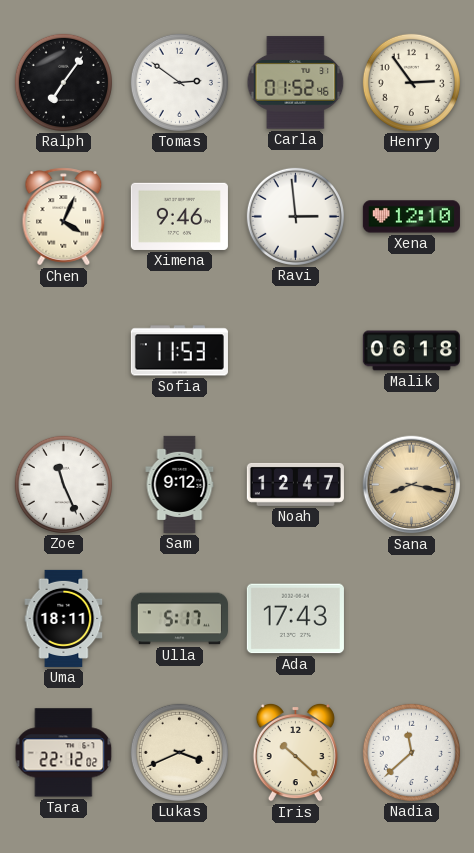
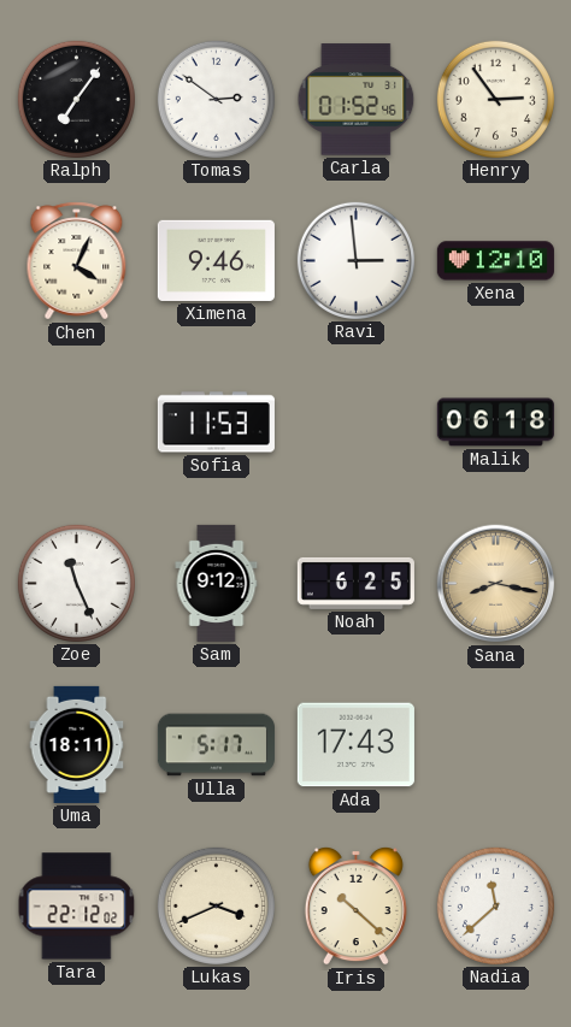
Noah: 12:47 -> 6:25 (355, 583)
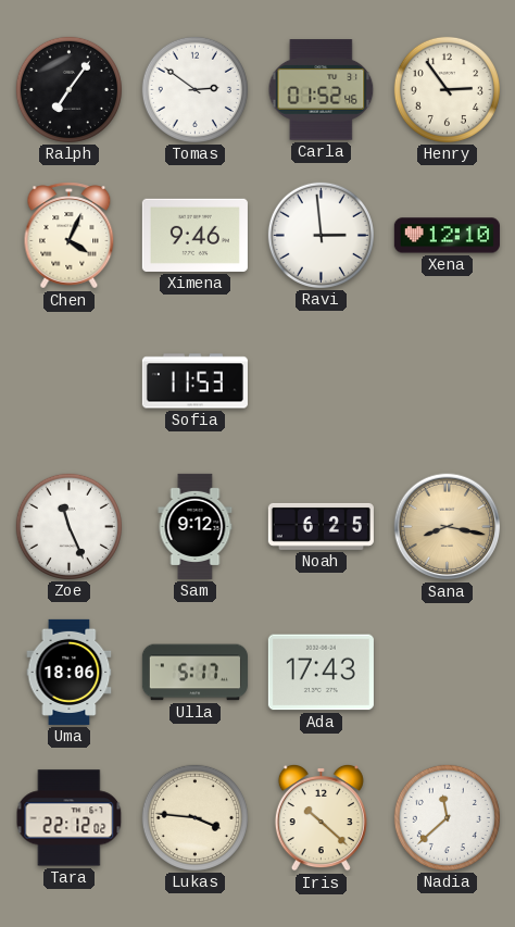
Malik: 06:18 -> none (495, 423)
Uma: 18:11 -> 18:06 (70, 672)
Lukas: 3:41 -> 3:46 (194, 817)
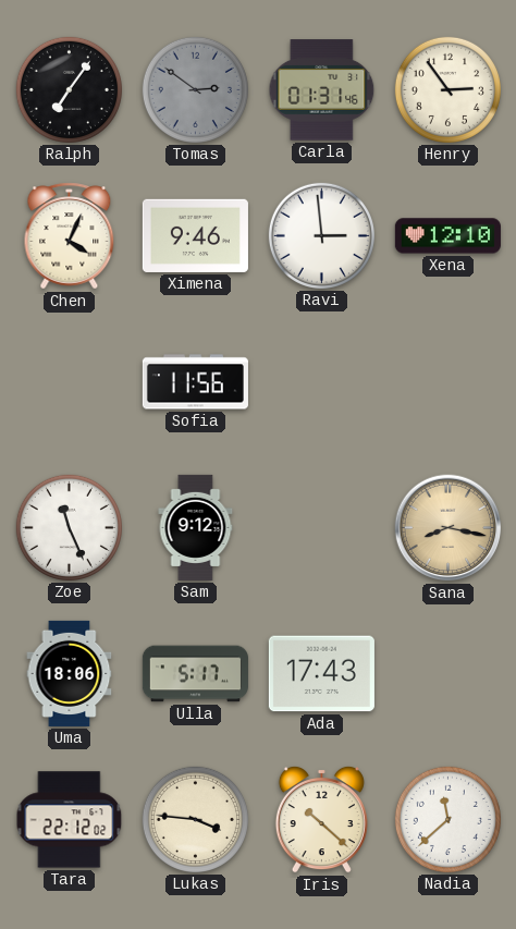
Tomas dial: white -> grey (195, 89)
Carla: 01:52 -> 01:31 (322, 90)
Sofia: 11:53 -> 11:56 (195, 382)
Noah: 6:25 -> none (321, 526)
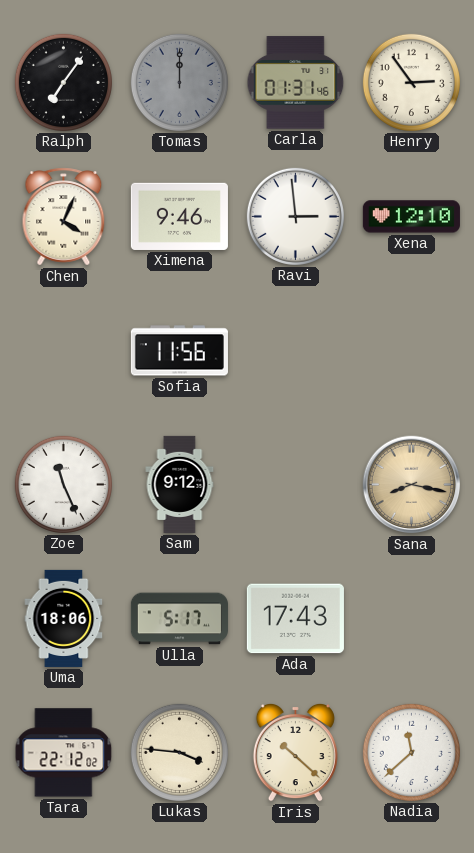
Tomas: 2:51 -> 12:00 (179, 82)
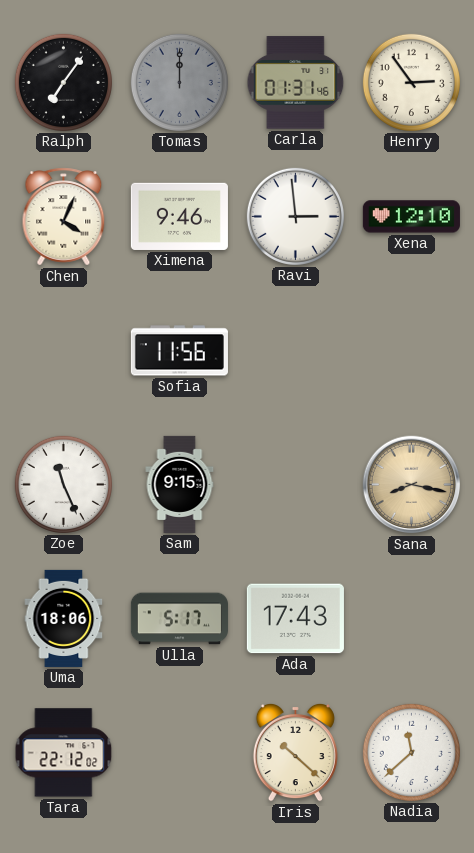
Sam: 9:12 -> 9:15 (180, 484)
Lukas: 3:46 -> none (179, 752)
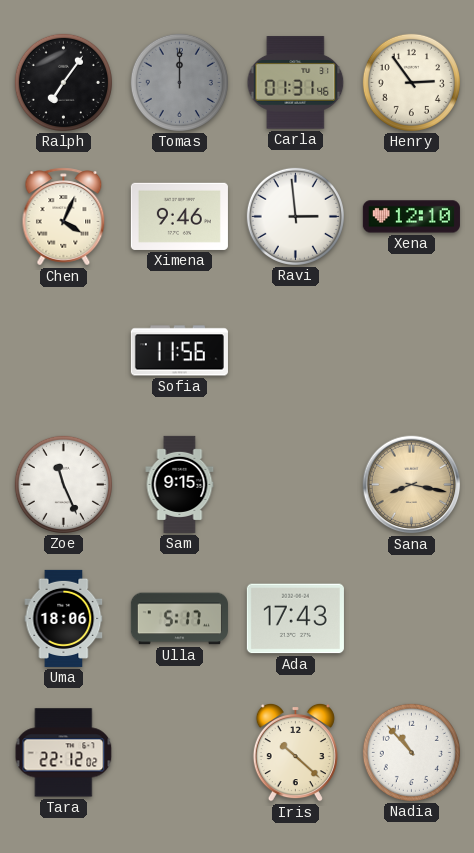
Nadia: 11:38 -> 10:53 (411, 752)
